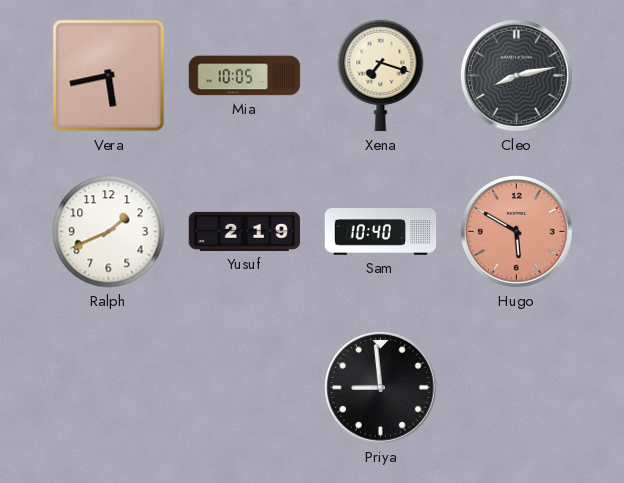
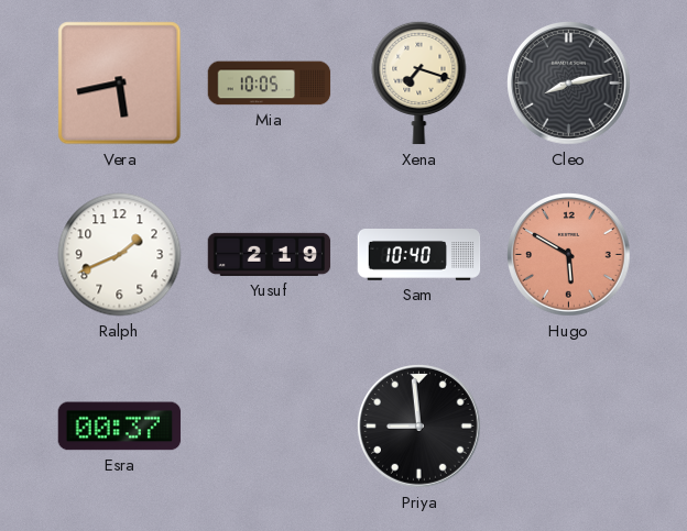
Esra: none -> 00:37 (120, 427)
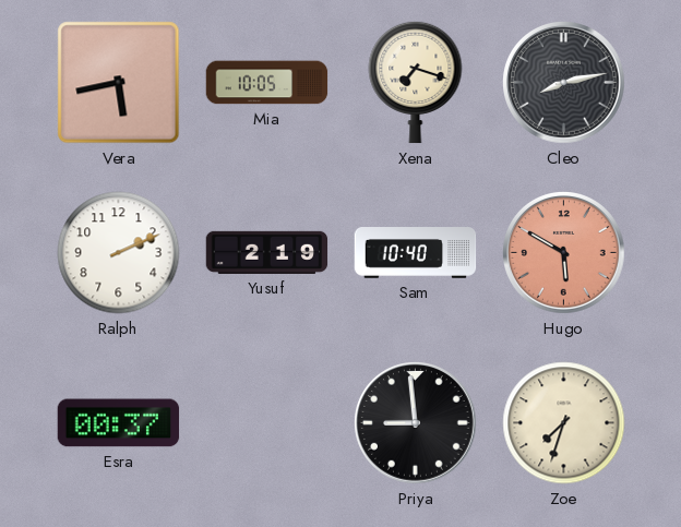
Ralph: 1:41 -> 2:11 (119, 253)
Zoe: none -> 7:33 (564, 423)
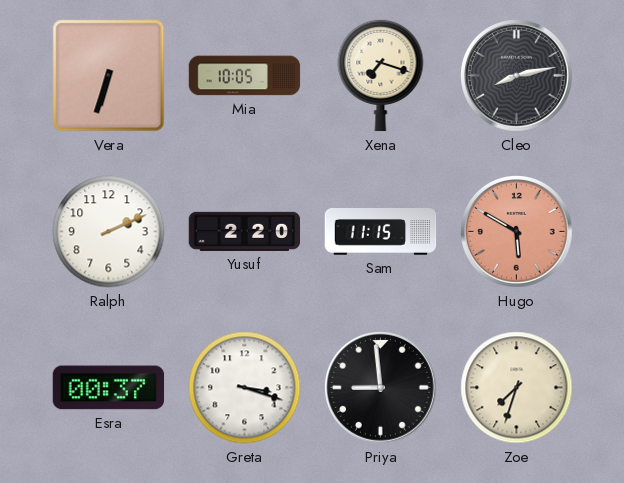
Vera: 5:43 -> 6:33 (109, 76)
Yusuf: 2:19 -> 2:20 (245, 231)
Sam: 10:40 -> 11:15 (381, 232)
Greta: none -> 3:18 (245, 388)
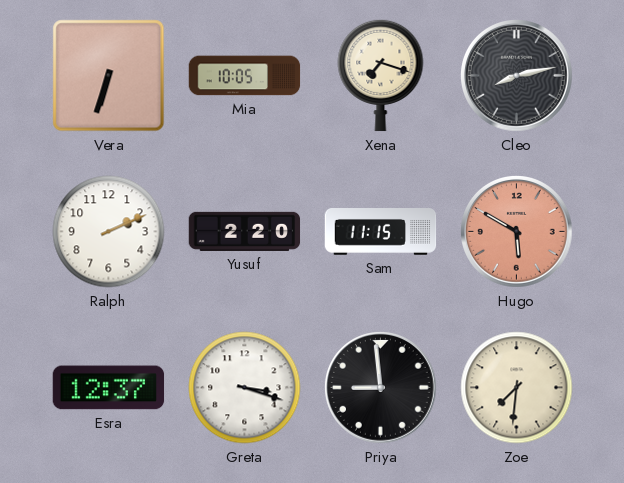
Esra: 00:37 -> 12:37 (109, 388)
Zoe: 7:33 -> 7:31 (517, 388)
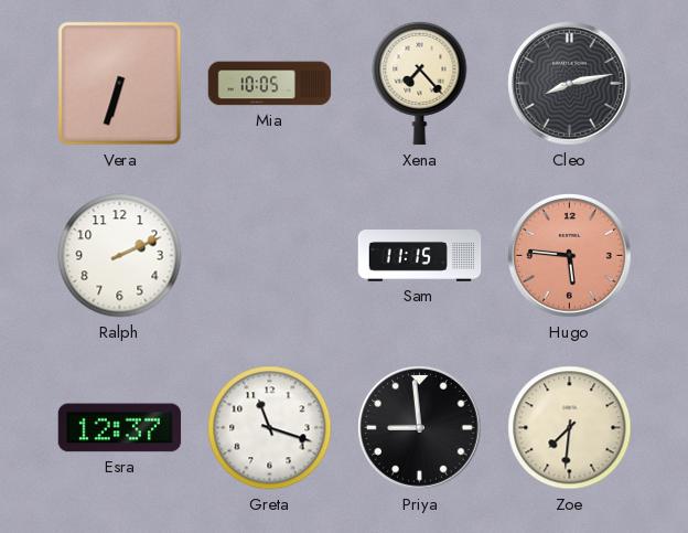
Xena: 7:18 -> 7:23 (420, 83)
Yusuf: 2:20 -> none (245, 231)
Hugo: 5:50 -> 5:46 (570, 256)
Greta: 3:18 -> 11:18 (270, 428)
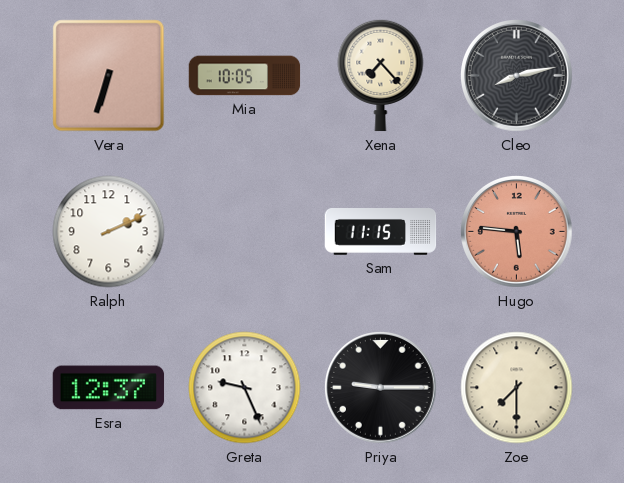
Greta: 11:18 -> 9:26 (245, 388)
Priya: 8:59 -> 9:15 (381, 388)
Zoe: 7:31 -> 7:30 (517, 388)
